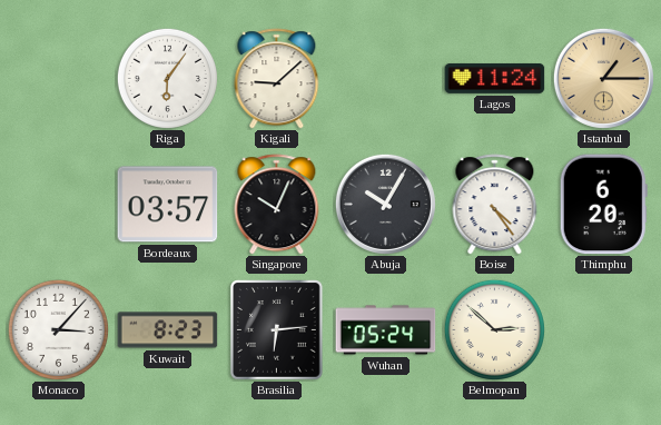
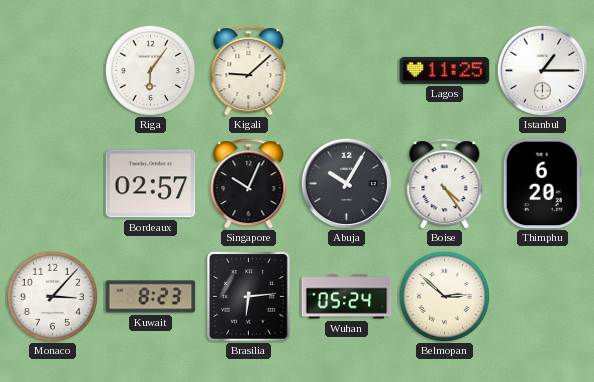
Lagos: 11:24 -> 11:25 (445, 70)
Istanbul dial: champagne -> white (542, 70)
Bordeaux: 03:57 -> 02:57 (151, 184)
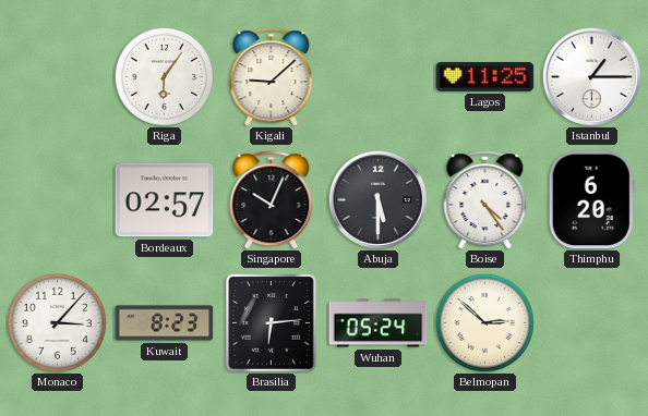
Abuja: 10:05 -> 5:30 (377, 199)
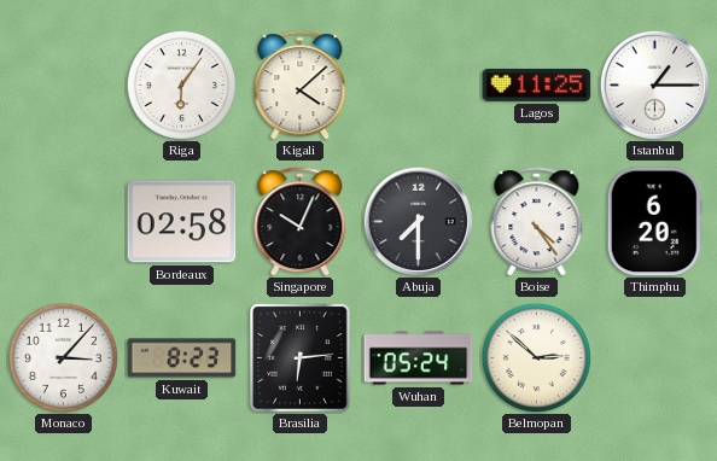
Kigali: 9:08 -> 4:08 (301, 86)
Bordeaux: 02:57 -> 02:58 (182, 222)
Abuja: 5:30 -> 7:30 (418, 221)
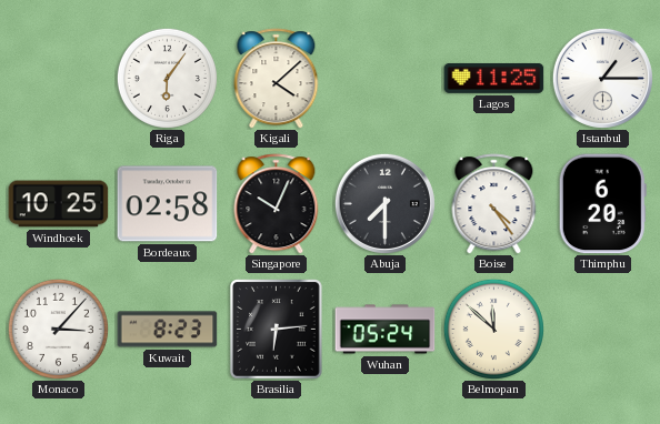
Windhoek: none -> 10:25 (59, 204)
Belmopan: 2:52 -> 11:52 (493, 329)
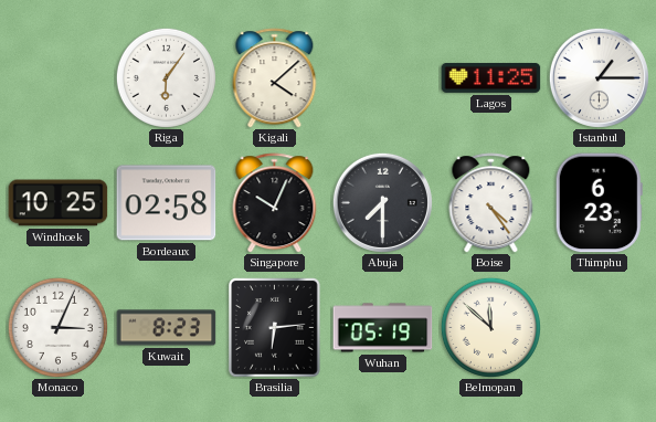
Thimphu: 6:20 -> 6:23 (599, 203)
Monaco: 3:07 -> 3:04 (57, 327)
Wuhan: 05:24 -> 05:19 (383, 328)
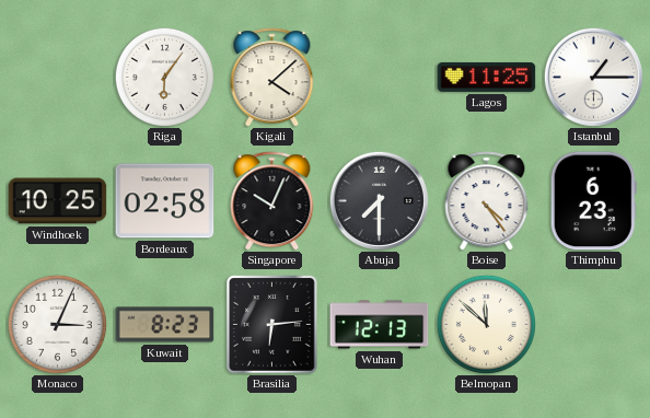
Wuhan: 05:19 -> 12:13 (380, 325)
